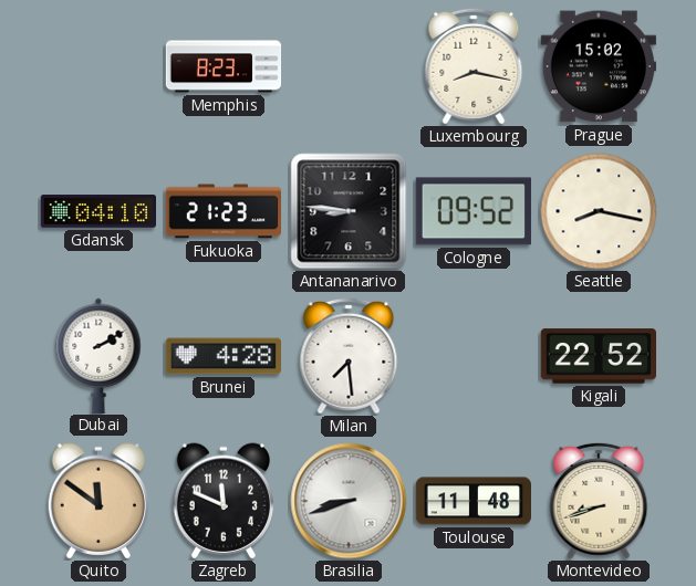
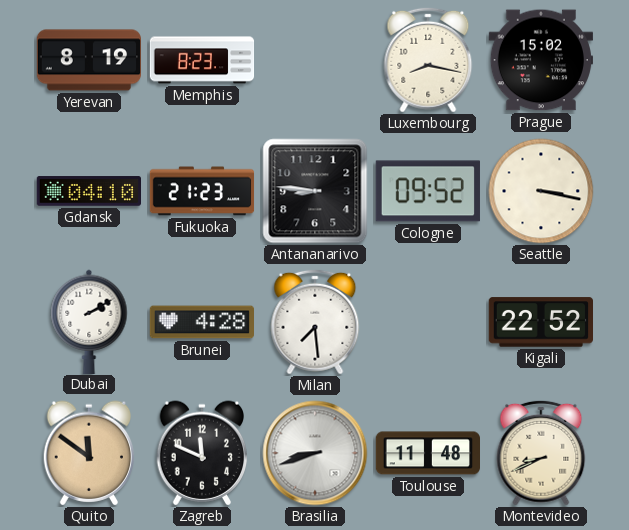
Yerevan: none -> 8:19 (89, 60)
Seattle: 8:17 -> 3:17 (541, 191)
Montevideo: 8:42 -> 8:41 (541, 453)
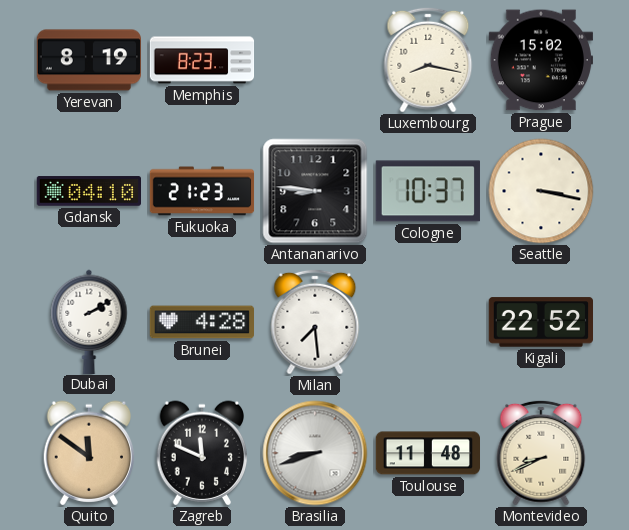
Cologne: 09:52 -> 10:37 (428, 191)
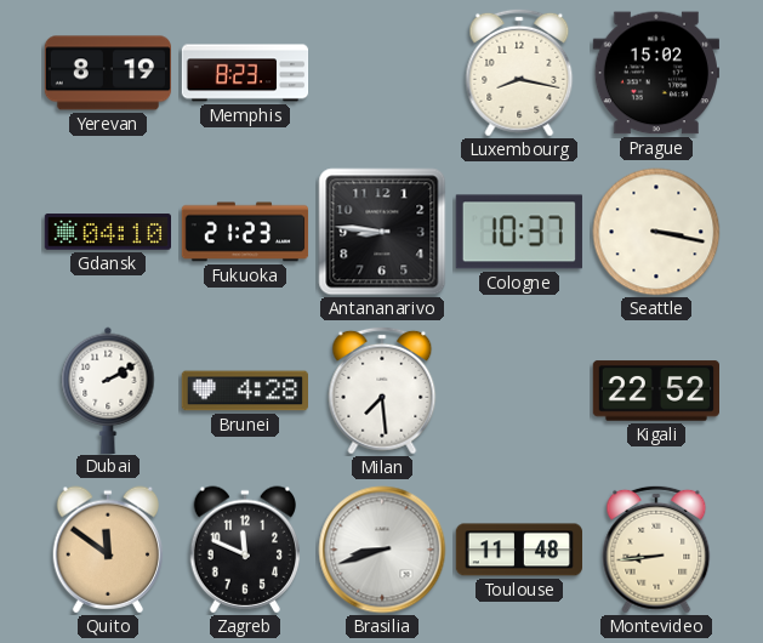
Montevideo: 8:41 -> 8:44 (656, 550)
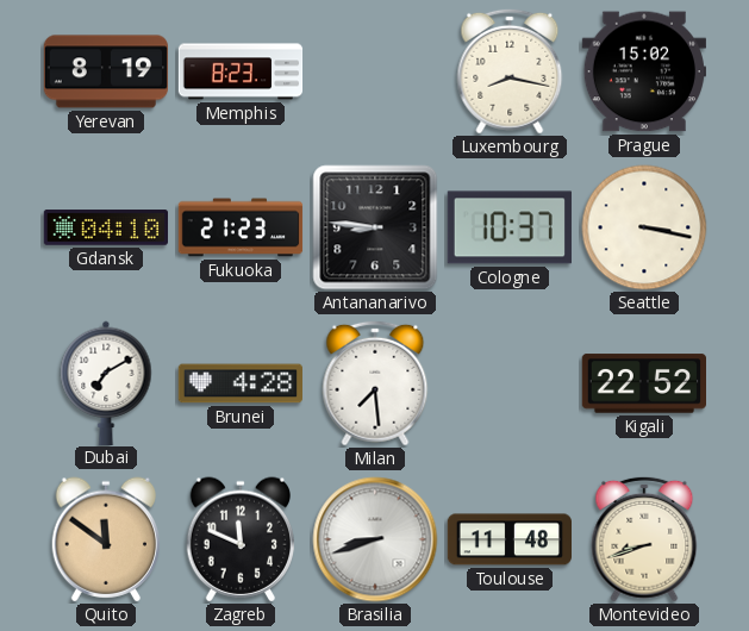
Dubai: 2:10 -> 7:10 (106, 382)
Montevideo: 8:44 -> 8:42 (644, 539)
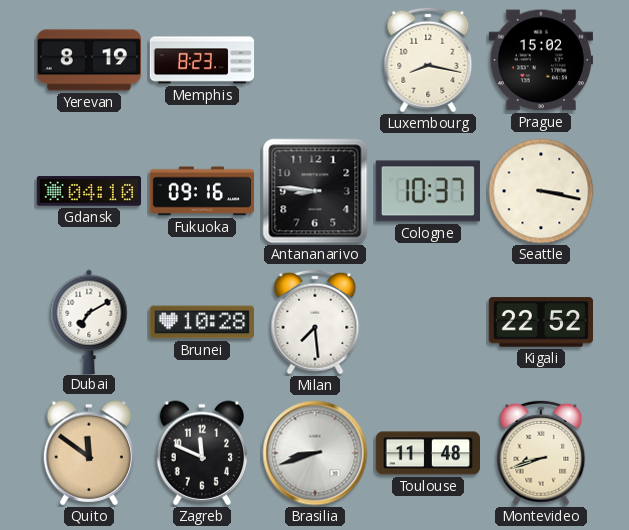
Fukuoka: 21:23 -> 09:16 (202, 191)
Brunei: 4:28 -> 10:28 (201, 322)
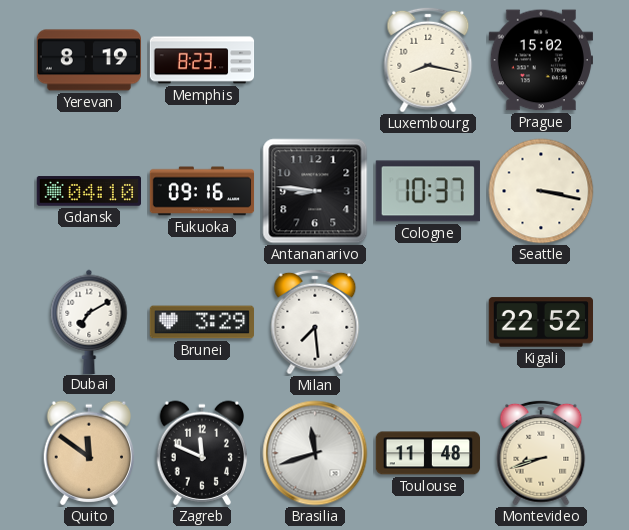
Brunei: 10:28 -> 3:29 (201, 322)
Brasilia: 8:42 -> 11:42 (315, 453)
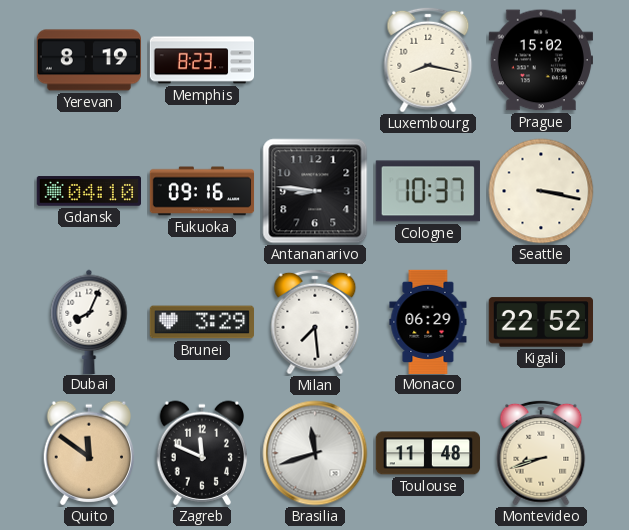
Dubai: 7:10 -> 8:04 (89, 321)
Monaco: none -> 06:29 (428, 321)
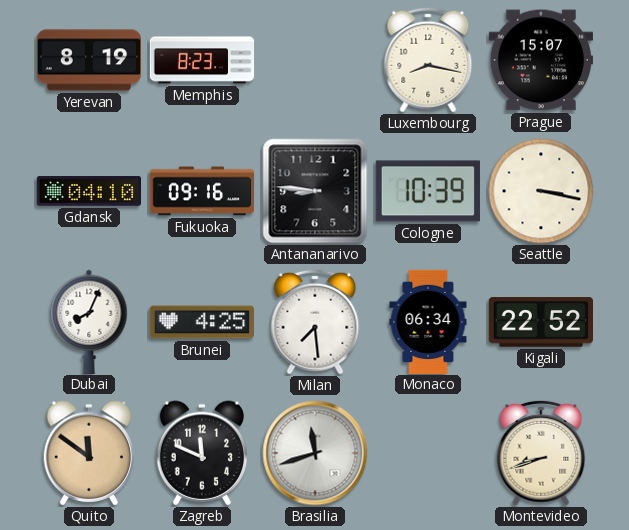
Prague: 15:02 -> 15:07 (540, 60)
Cologne: 10:37 -> 10:39 (428, 191)
Brunei: 3:29 -> 4:25 (201, 322)
Monaco: 06:29 -> 06:34 (428, 321)
Toulouse: 11:48 -> none (427, 453)
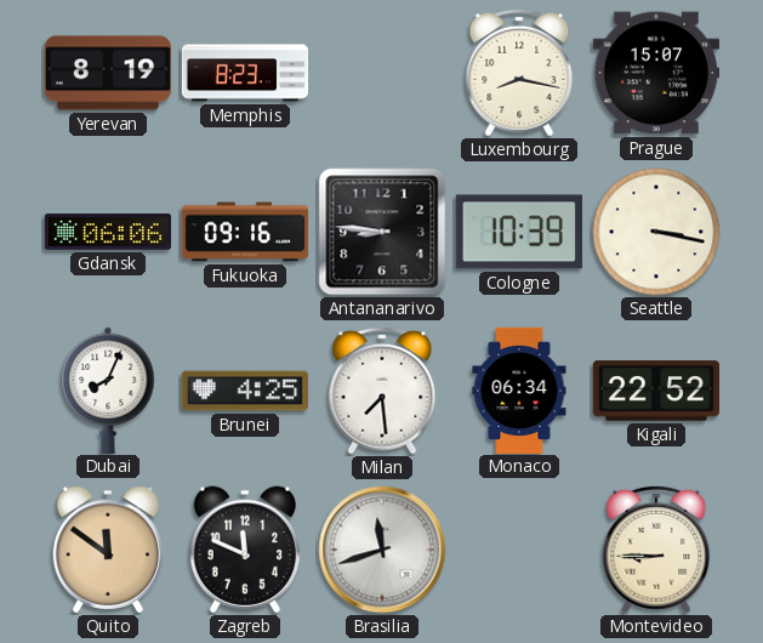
Gdansk: 04:10 -> 06:06 (107, 232)
Montevideo: 8:42 -> 8:45 (656, 550)
